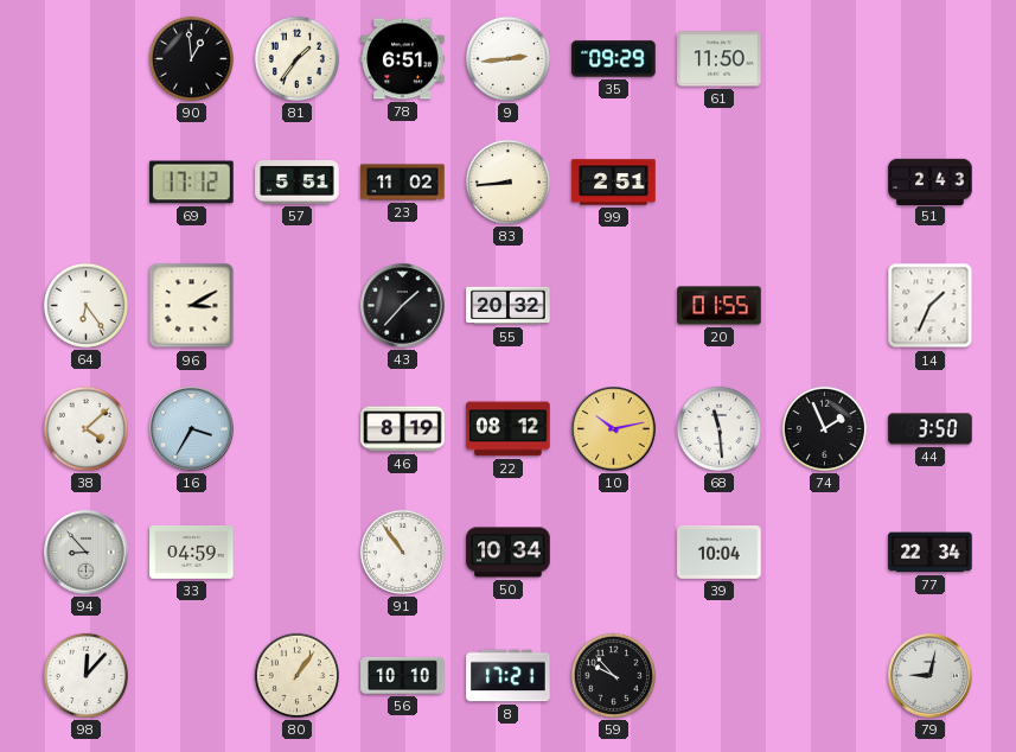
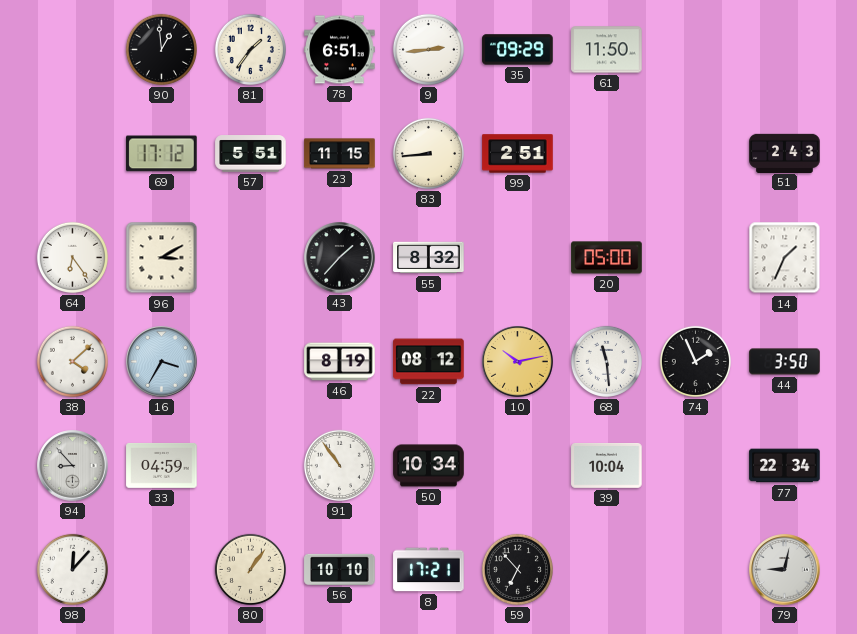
23: 11:02 -> 11:15 (340, 154)
55: 20:32 -> 8:32 (429, 258)
20: 01:55 -> 05:00 (607, 258)
59: 9:53 -> 6:53 (517, 569)
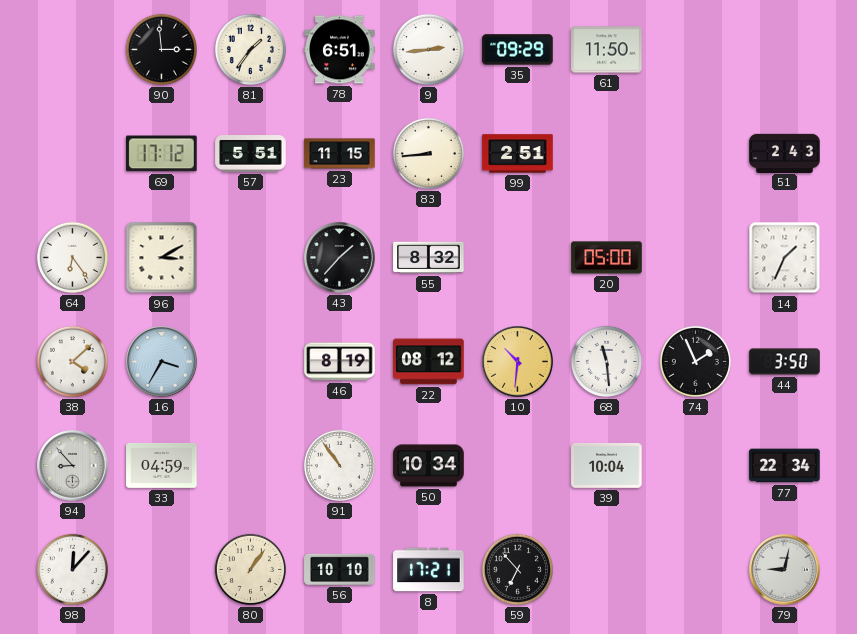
90: 12:59 -> 2:59 (161, 49)
10: 10:13 -> 10:31 (518, 362)
